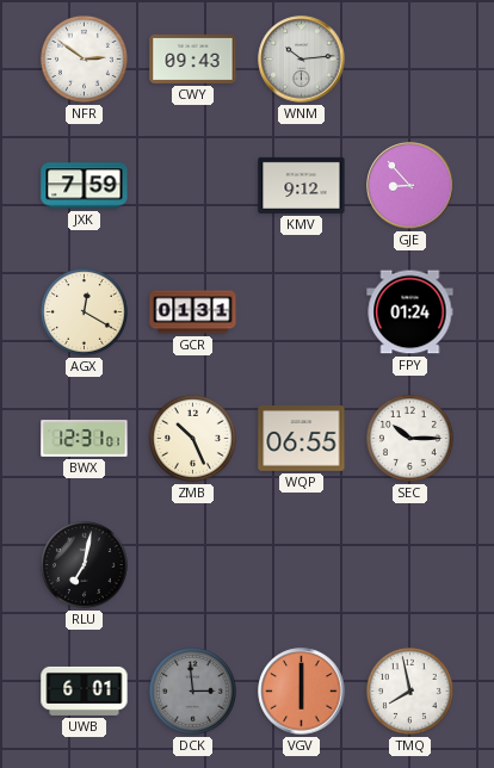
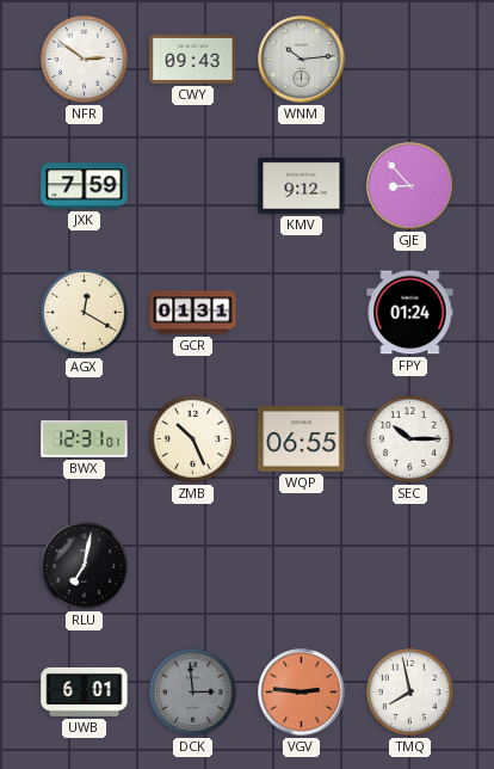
VGV: 6:00 -> 2:46 (302, 693)
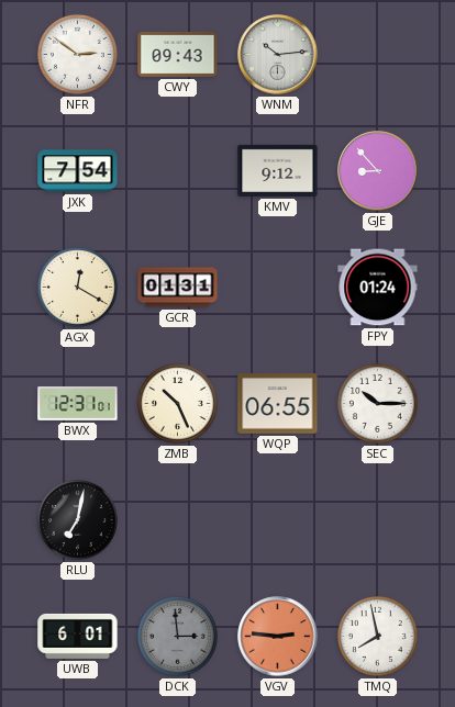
JXK: 7:59 -> 7:54 (78, 171)
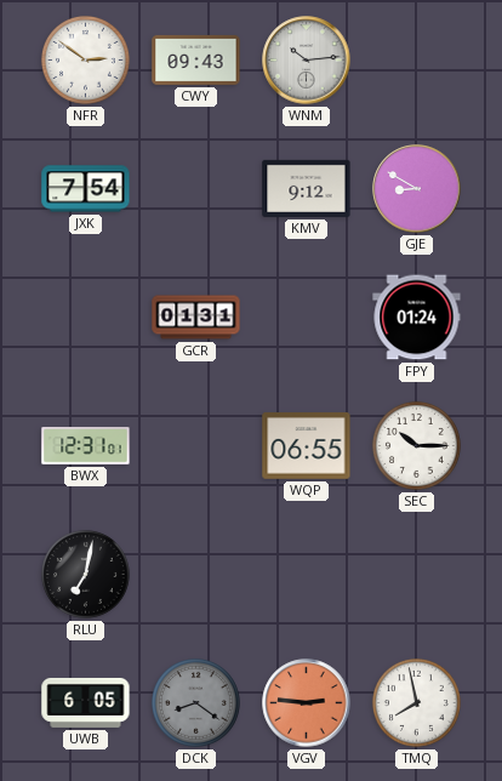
GJE: 8:53 -> 8:50 (417, 189)
AGX: 12:20 -> none (77, 287)
ZMB: 10:26 -> none (177, 403)
UWB: 6:01 -> 6:05 (86, 702)
DCK: 2:59 -> 8:21 (195, 702)
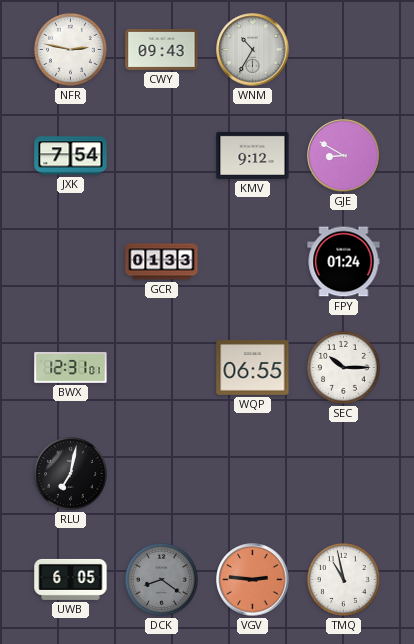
NFR: 2:51 -> 2:47 (70, 49)
WNM: 10:14 -> 10:35 (253, 50)
GCR: 01:31 -> 01:33 (162, 262)
TMQ: 7:58 -> 10:58 (343, 579)
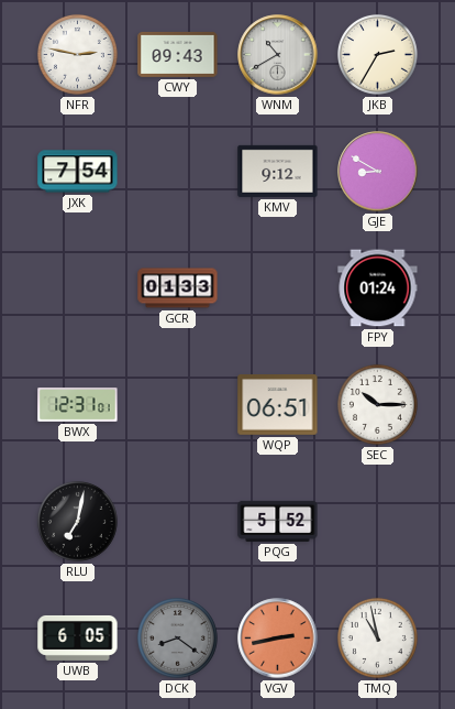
WNM: 10:35 -> 10:40 (278, 55)
JKB: none -> 2:35 (377, 54)
WQP: 06:55 -> 06:51 (278, 405)
PQG: none -> 5:52 (278, 521)
VGV: 2:46 -> 2:43 (278, 639)
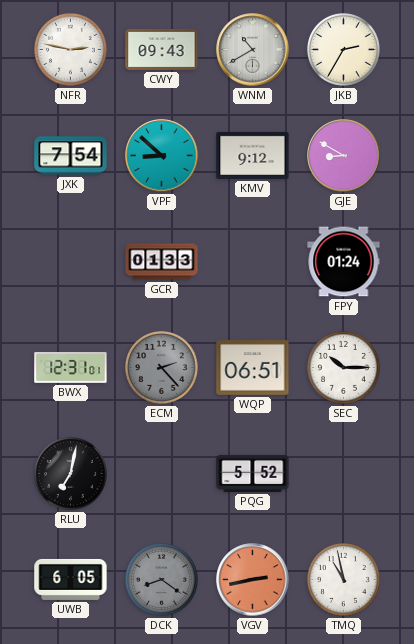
VPF: none -> 8:52 (162, 156)
ECM: none -> 2:23 (161, 367)
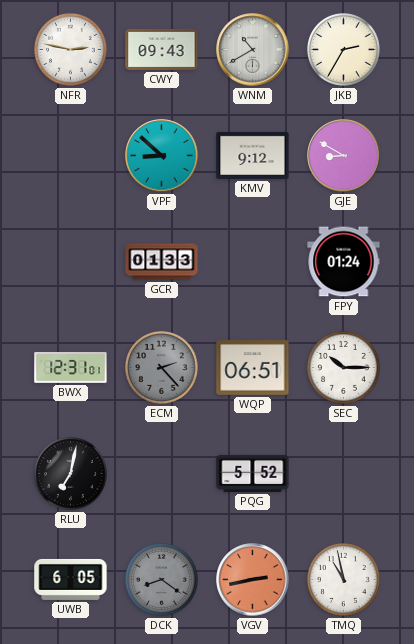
JXK: 7:54 -> none (71, 156)
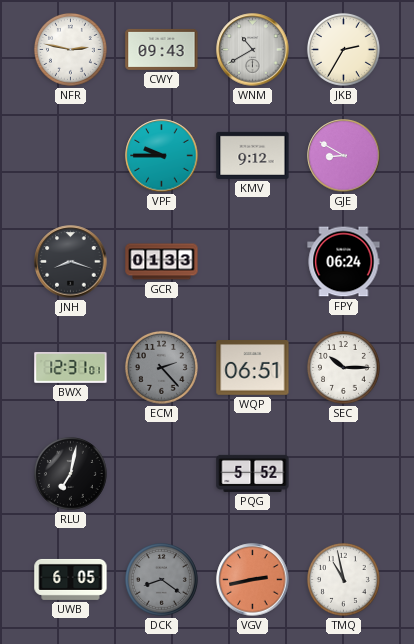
VPF: 8:52 -> 9:45 (162, 156)
JNH: none -> 8:18 (71, 262)
FPY: 01:24 -> 06:24 (344, 262)
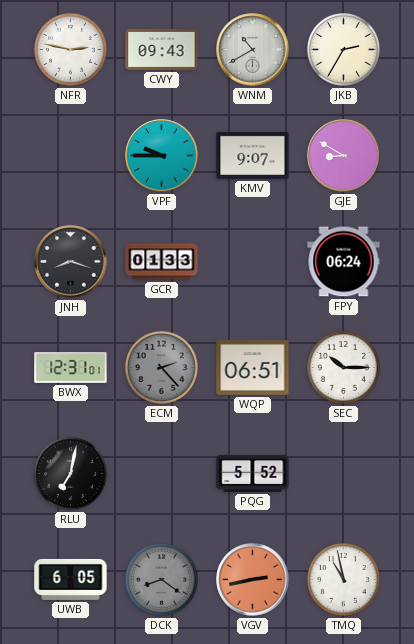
KMV: 9:12 -> 9:07 (253, 155)
